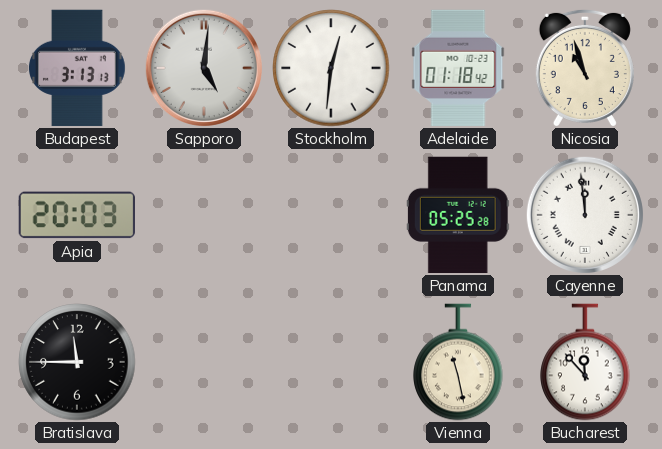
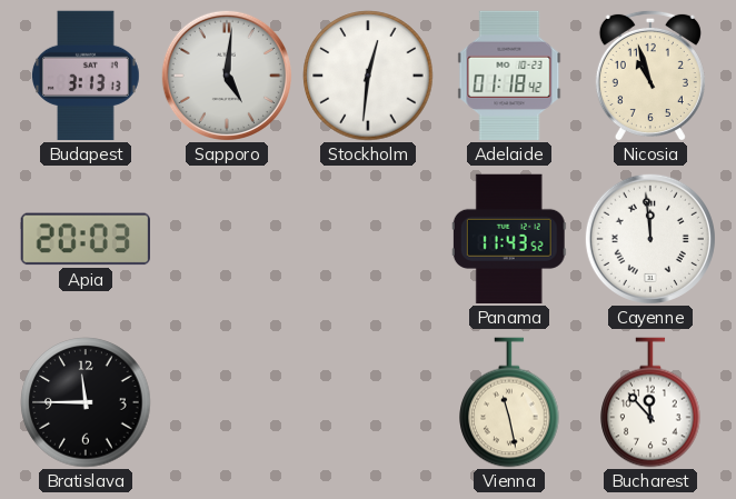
Panama: 05:25 -> 11:43 (509, 239)
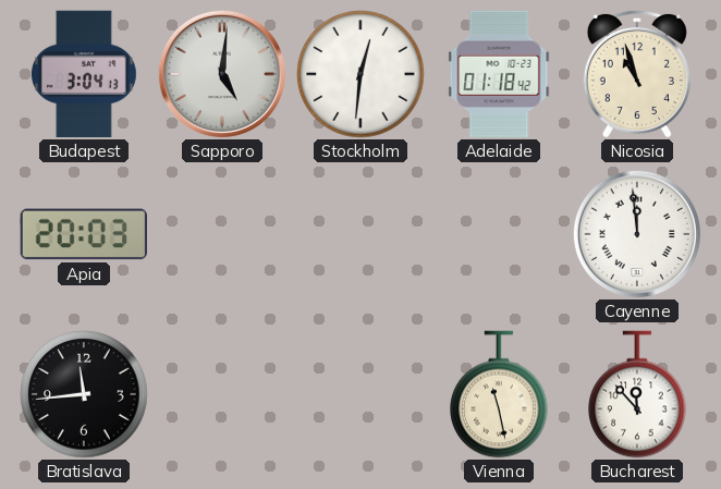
Budapest: 3:13 -> 3:04 (84, 74)
Panama: 11:43 -> none (509, 239)
Bratislava: 11:45 -> 11:44 (84, 394)
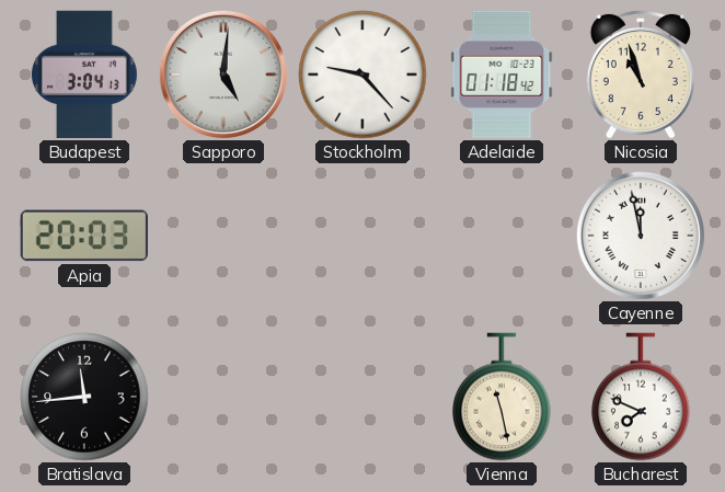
Stockholm: 12:31 -> 9:23 (362, 75)
Cayenne: 11:59 -> 11:58 (641, 236)
Bucharest: 11:53 -> 7:49 (641, 397)
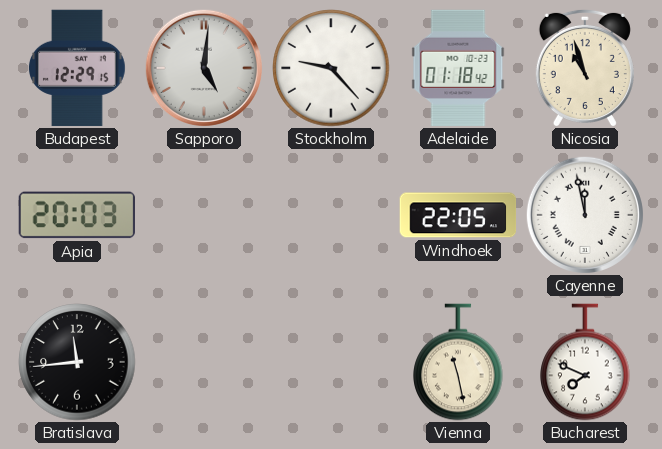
Budapest: 3:04 -> 12:29 (77, 68)
Windhoek: none -> 22:05 (458, 215)
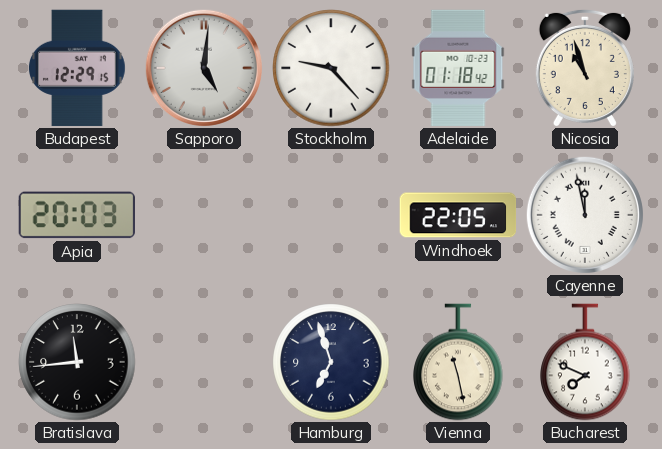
Hamburg: none -> 6:57 (331, 362)
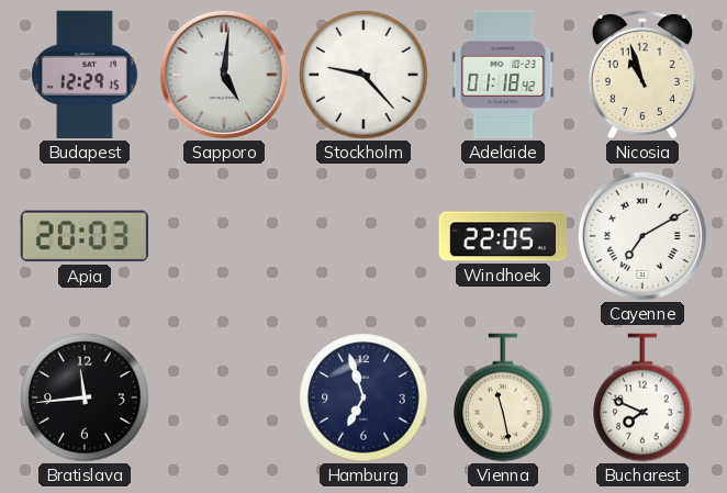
Cayenne: 11:58 -> 7:10 (642, 236)
